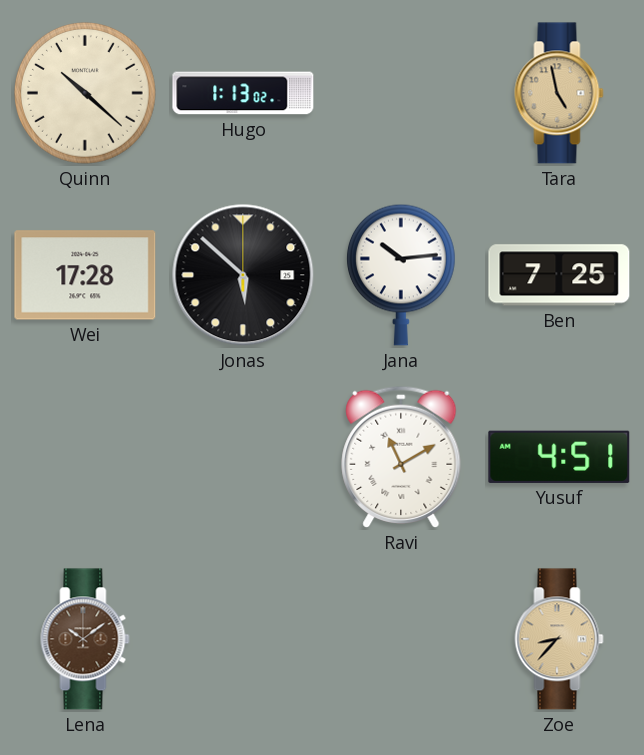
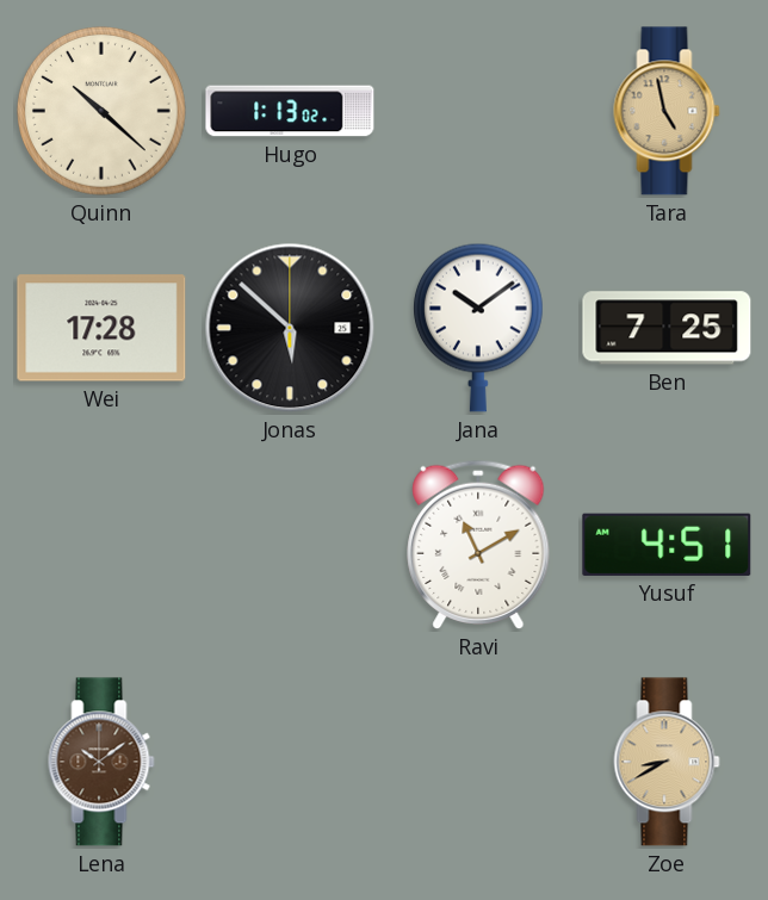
Jana: 10:14 -> 10:09 (478, 328)
Zoe: 8:37 -> 8:40 (667, 762)
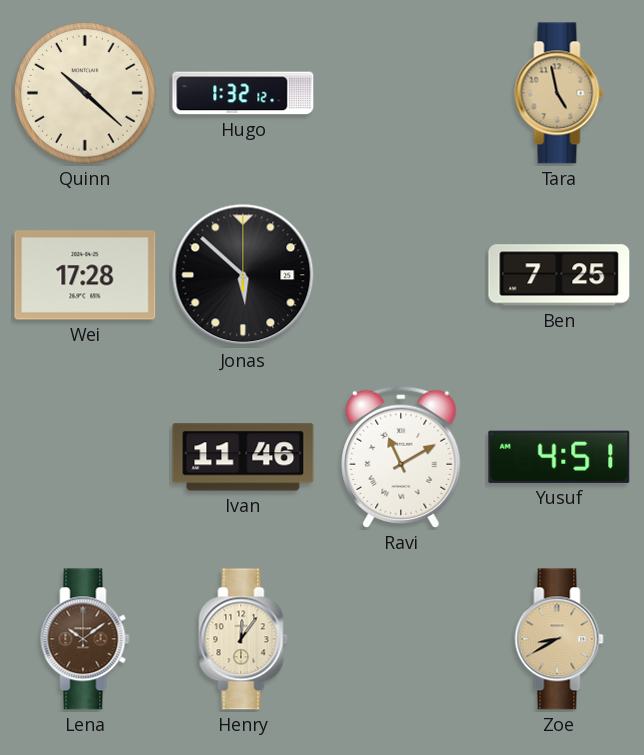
Hugo: 1:13 -> 1:32 (243, 93)
Jana: 10:09 -> none (478, 328)
Ivan: none -> 11:46 (243, 457)
Henry: none -> 12:06 (243, 639)
